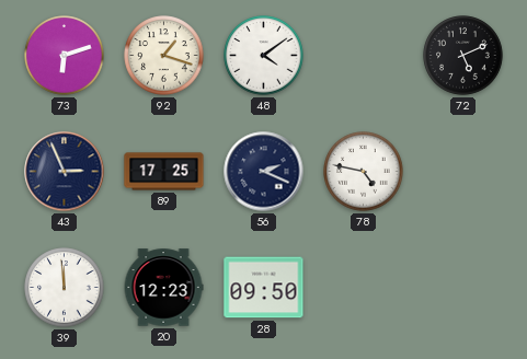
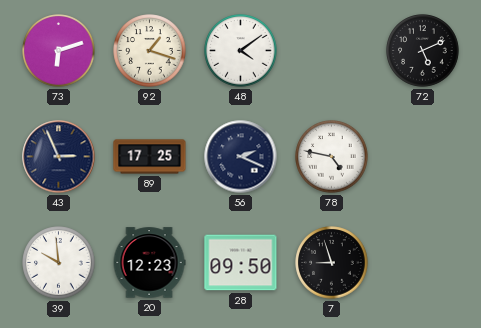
39: 11:59 -> 9:59 (59, 263)
7: none -> 8:57 (332, 263)
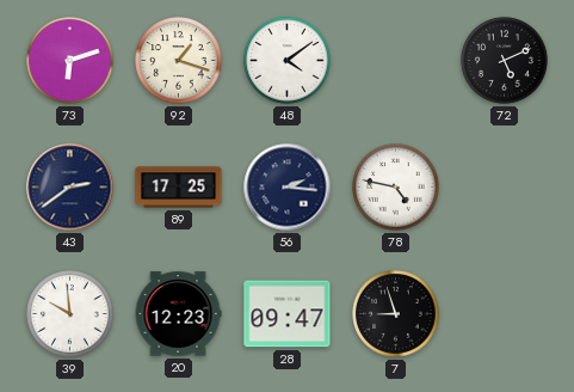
43: 2:56 -> 2:39 (70, 188)
56: 2:19 -> 2:16 (288, 188)
28: 09:50 -> 09:47 (288, 314)
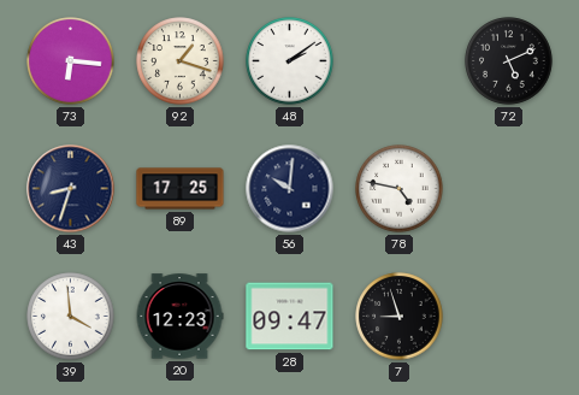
73: 6:12 -> 6:16 (71, 61)
48: 4:09 -> 2:09 (290, 61)
43: 2:39 -> 8:33 (71, 189)
56: 2:16 -> 10:01 (290, 189)
39: 9:59 -> 3:59 (71, 317)
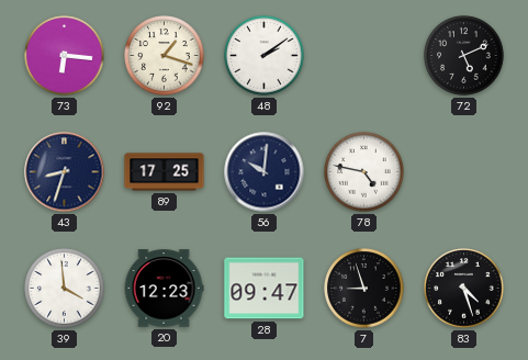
83: none -> 4:27 (464, 289)
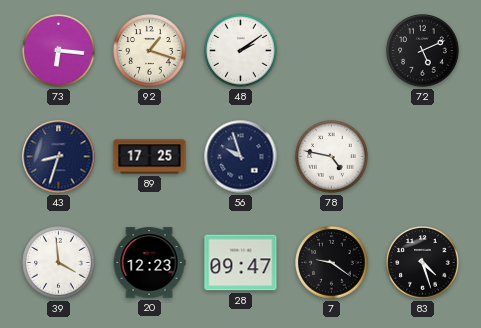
56: 10:01 -> 9:57 (241, 157)
7: 8:57 -> 9:21 (332, 263)
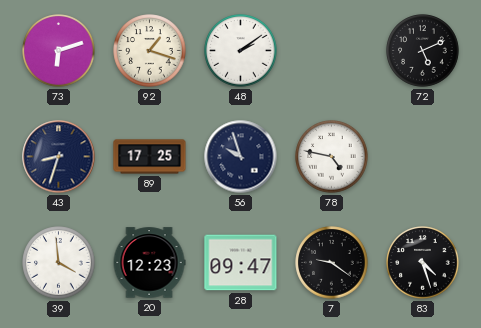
73: 6:16 -> 6:12 (59, 51)
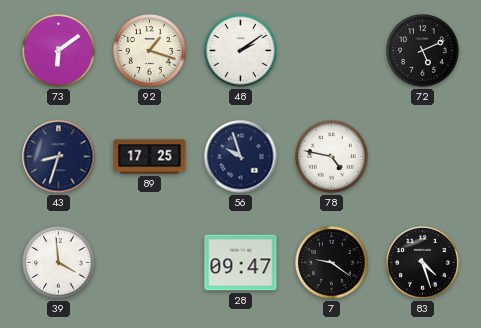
73: 6:12 -> 6:09 (59, 51)
20: 12:23 -> none (149, 263)
